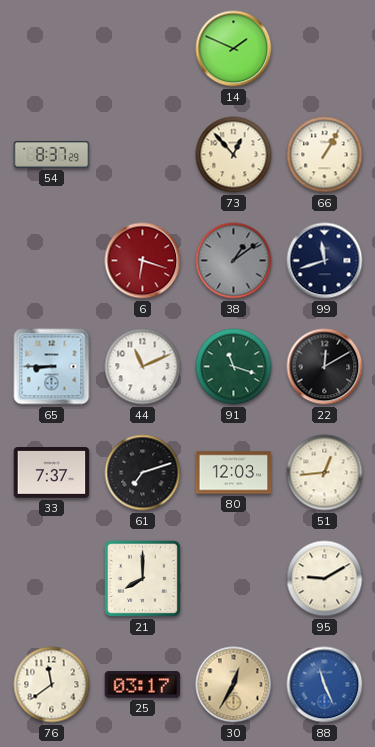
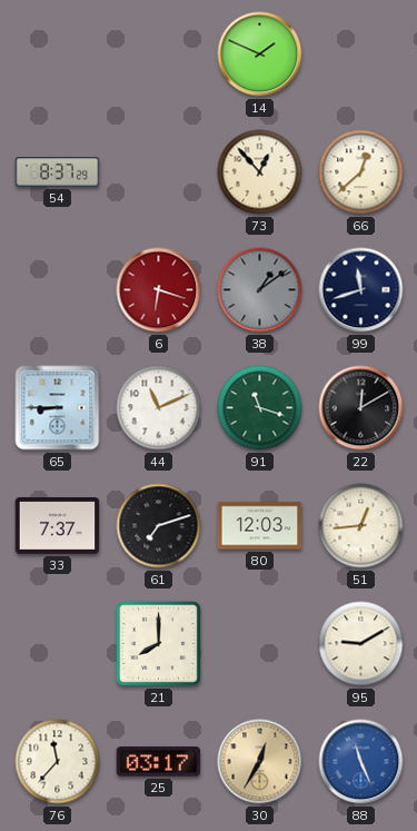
66: 1:05 -> 12:38 (361, 172)
76: 11:39 -> 11:37 (58, 762)
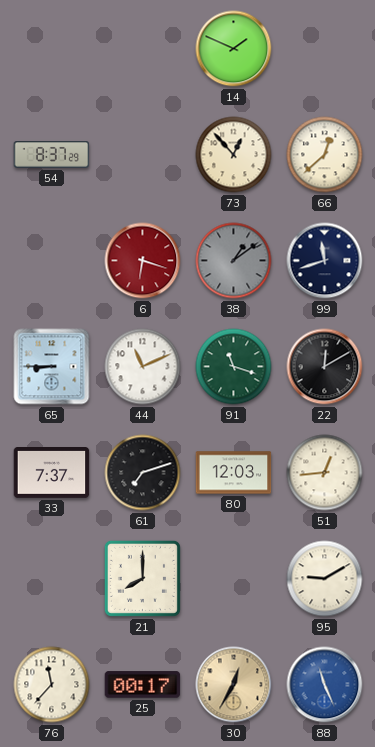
25: 03:17 -> 00:17 (143, 685)
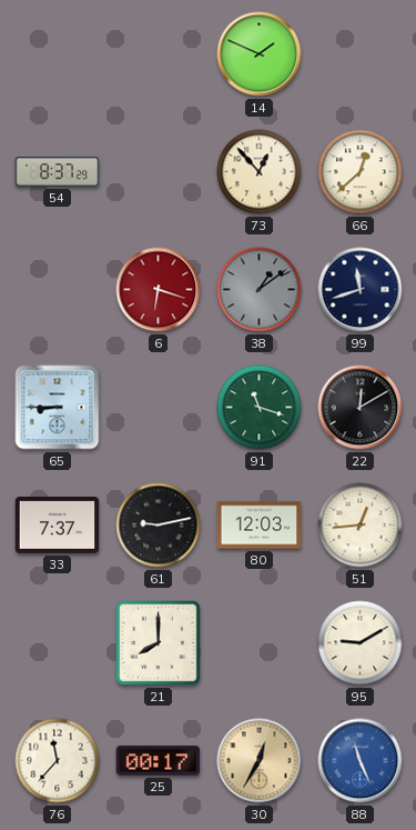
44: 11:11 -> none (143, 367)
61: 7:12 -> 9:13 (159, 526)
